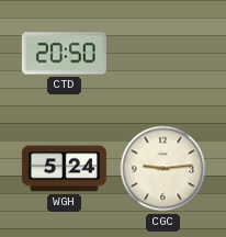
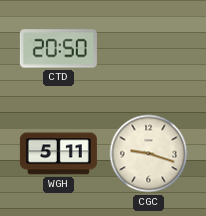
WGH: 5:24 -> 5:11 (58, 154)
CGC: 9:14 -> 9:18 (149, 154)
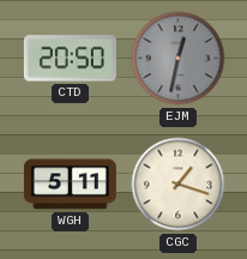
EJM: none -> 12:32 (179, 59)
CGC: 9:18 -> 1:18 (179, 185)
